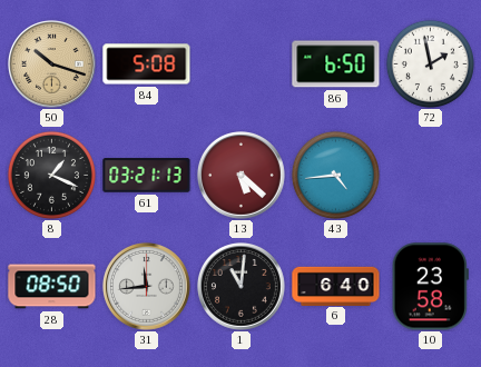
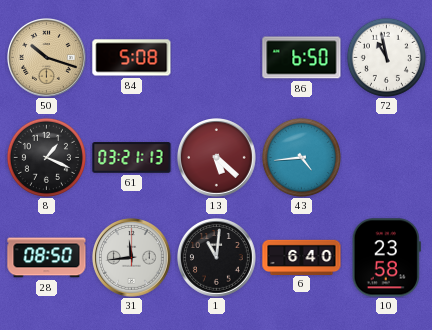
72: 1:58 -> 10:58 (386, 57)
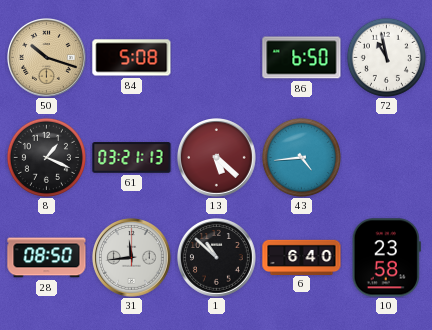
1: 11:01 -> 10:52 (217, 258)
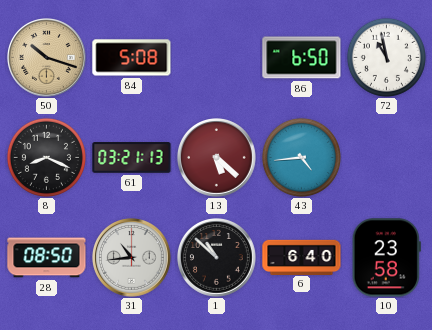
8: 1:19 -> 8:19 (46, 157)
31: 11:44 -> 10:44 (132, 258)
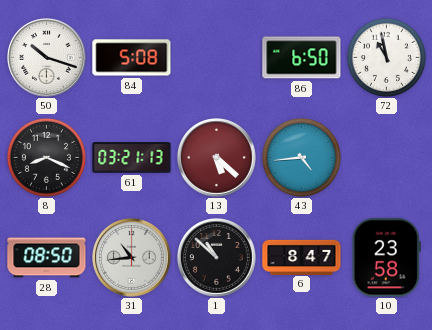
50 dial: champagne -> white (47, 58)
6: 6:40 -> 8:47 (302, 257)
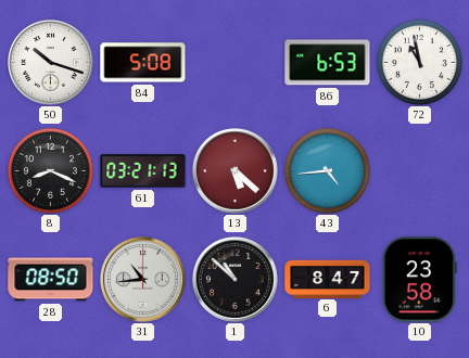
86: 6:50 -> 6:53 (328, 63)
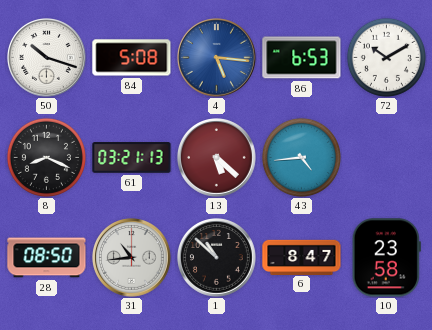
4: none -> 5:16 (217, 58)
72: 10:58 -> 10:10 (386, 57)
